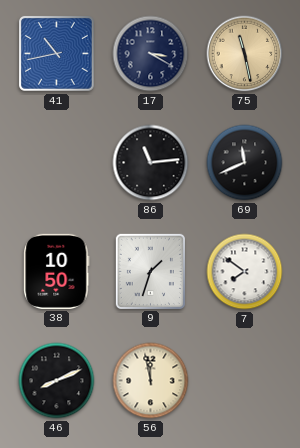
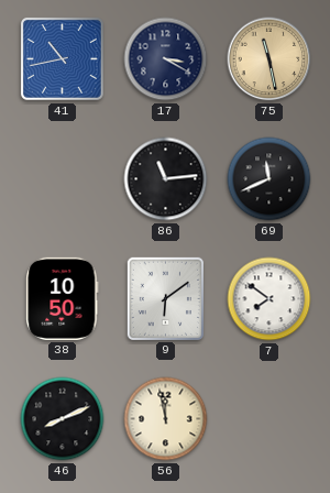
9: 1:33 -> 6:09 (165, 298)
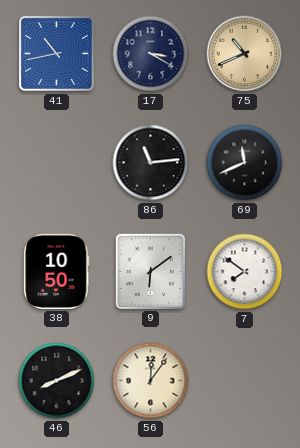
75: 11:28 -> 10:41 (245, 54)
56: 11:58 -> 12:06 (151, 381)
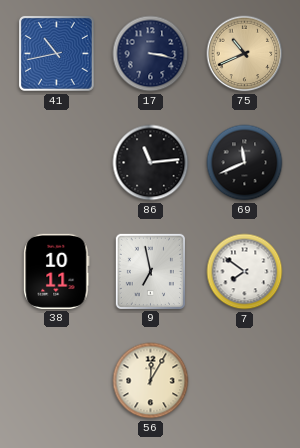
17: 3:20 -> 3:17 (151, 54)
38: 10:50 -> 10:11 (57, 271)
9: 6:09 -> 6:58 (150, 271)
46: 8:11 -> none (57, 381)
56: 12:06 -> 12:05 (151, 381)
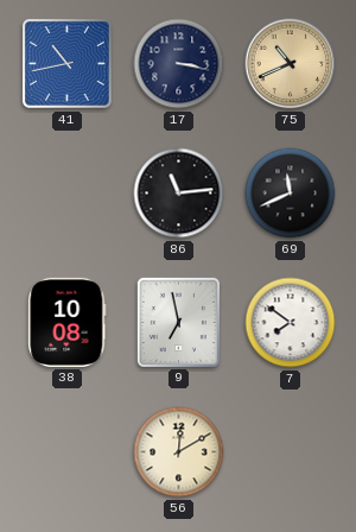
38: 10:11 -> 10:08 (68, 322)
56: 12:05 -> 12:10 (179, 452)
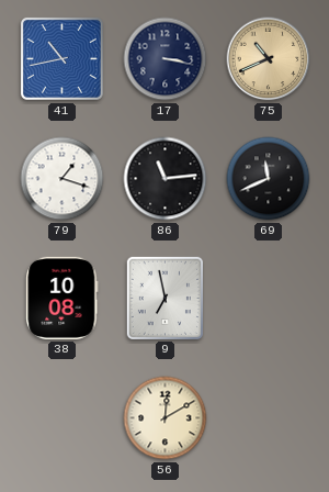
79: none -> 1:18 (63, 179)
7: 7:51 -> none (291, 323)
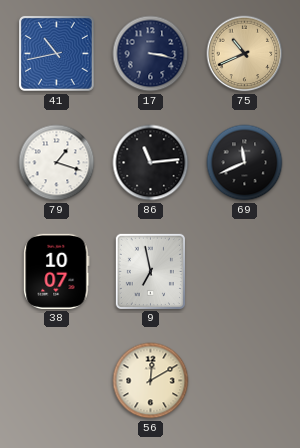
38: 10:08 -> 10:07 (57, 271)
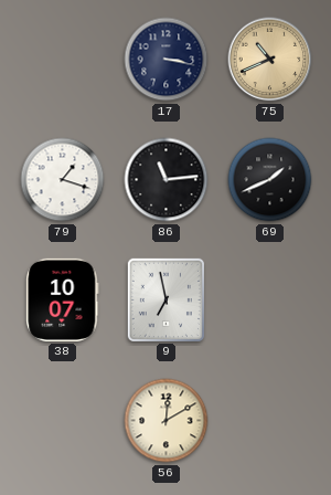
41: 10:43 -> none (56, 53)
69: 11:41 -> 1:41 (270, 180)
